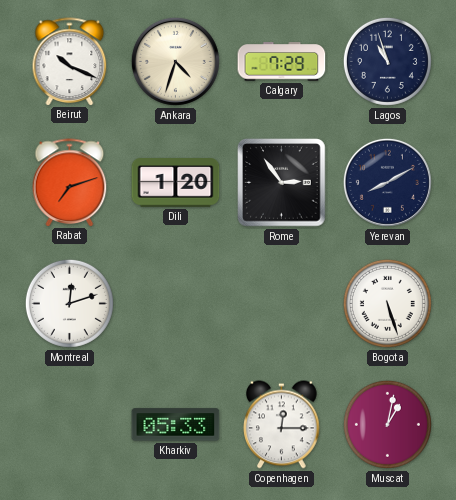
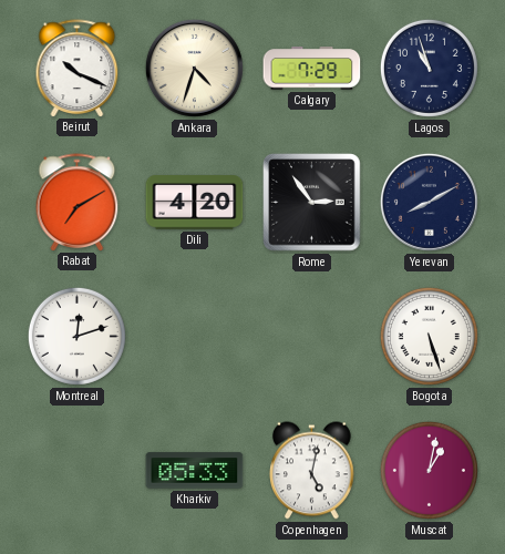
Rabat: 7:12 -> 7:10 (78, 202)
Dili: 1:20 -> 4:20 (195, 203)
Copenhagen: 12:15 -> 5:02 (312, 471)
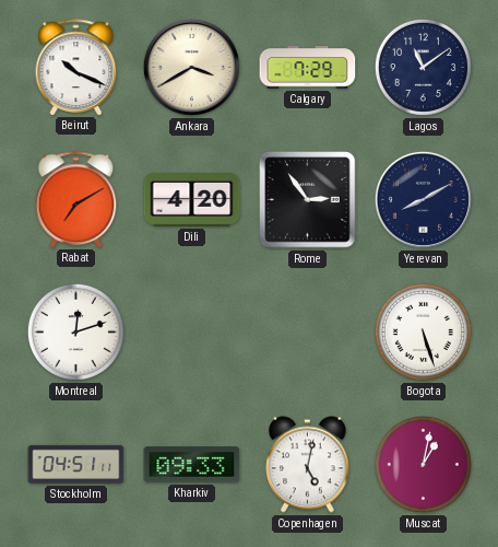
Ankara: 4:33 -> 3:40 (191, 67)
Lagos: 10:57 -> 11:09 (423, 67)
Stockholm: none -> 04:51 (76, 464)
Kharkiv: 05:33 -> 09:33 (192, 465)
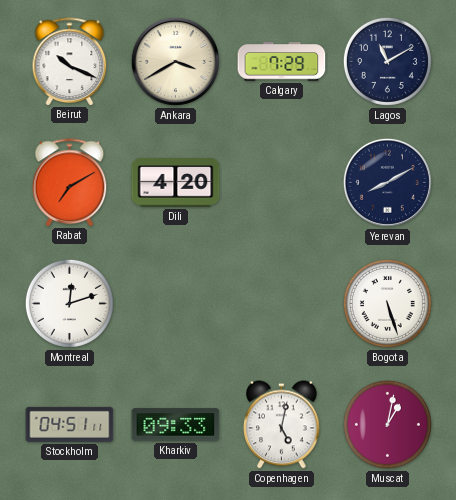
Lagos: 11:09 -> 11:10 (387, 61)
Rome: 2:54 -> none (308, 200)
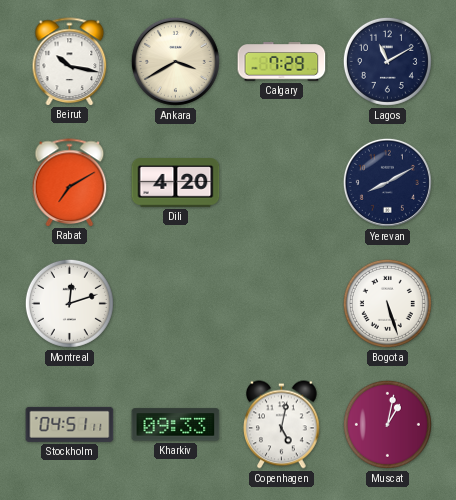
Beirut: 10:19 -> 10:17 (70, 61)
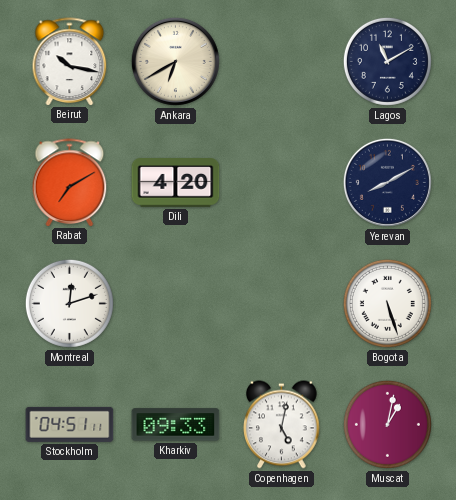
Ankara: 3:40 -> 6:40 (175, 61)
Calgary: 7:29 -> none (282, 62)
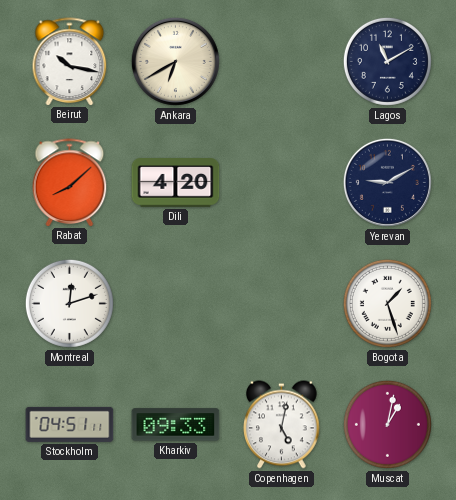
Rabat: 7:10 -> 8:08 (70, 182)
Yerevan: 8:10 -> 9:10 (387, 182)
Bogota: 5:27 -> 1:27 (387, 303)
